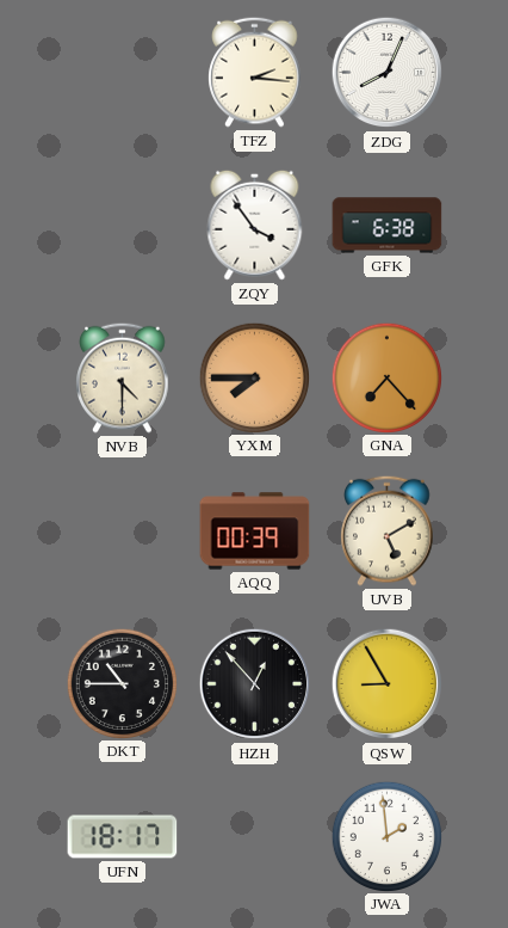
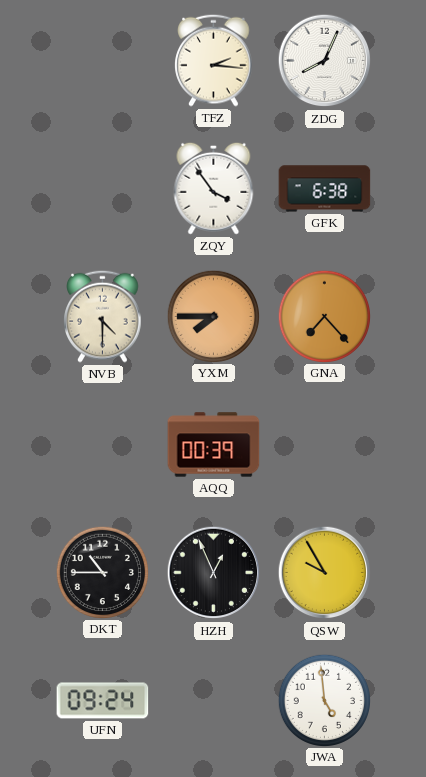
UVB: 5:10 -> none (388, 530)
HZH: 12:53 -> 12:56 (214, 573)
QSW: 8:55 -> 9:55 (325, 573)
UFN: 18:17 -> 09:24 (103, 701)
JWA: 1:59 -> 4:59 (324, 700)
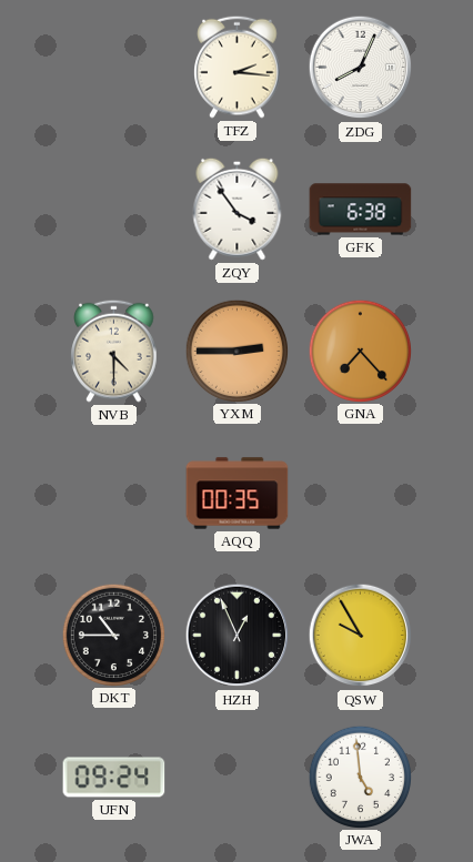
YXM: 7:45 -> 2:45 (236, 351)
AQQ: 00:39 -> 00:35 (238, 494)
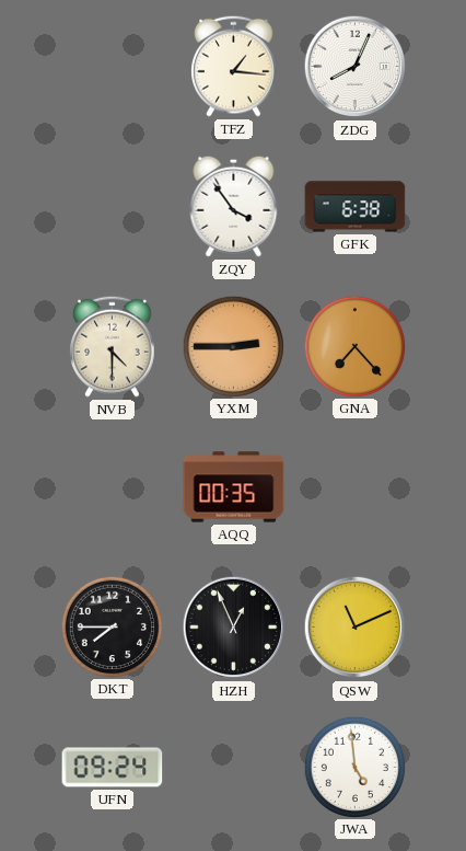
TFZ: 2:16 -> 1:16 (234, 66)
DKT: 10:45 -> 7:45 (112, 626)
QSW: 9:55 -> 11:11 (356, 628)
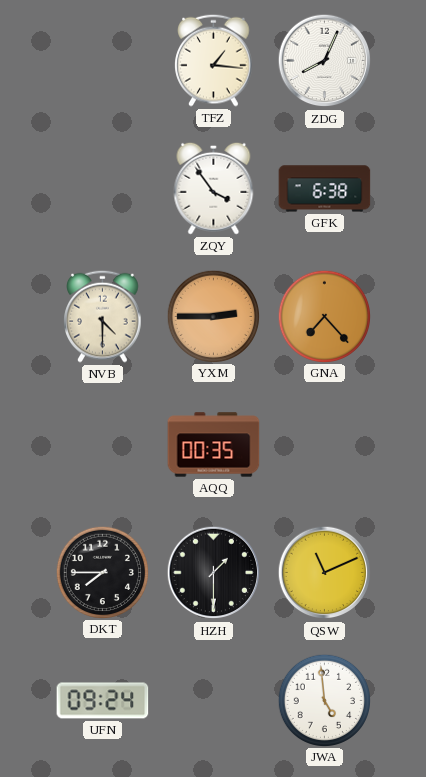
HZH: 12:56 -> 1:30 (214, 573)
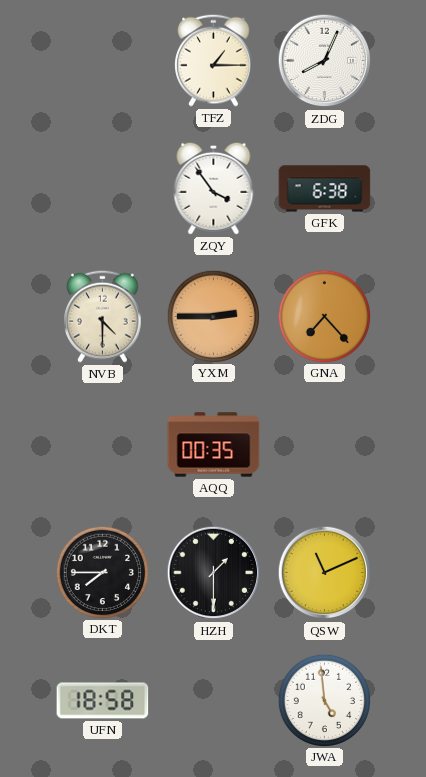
TFZ: 1:16 -> 1:15 (214, 60)
UFN: 09:24 -> 18:58 (103, 701)
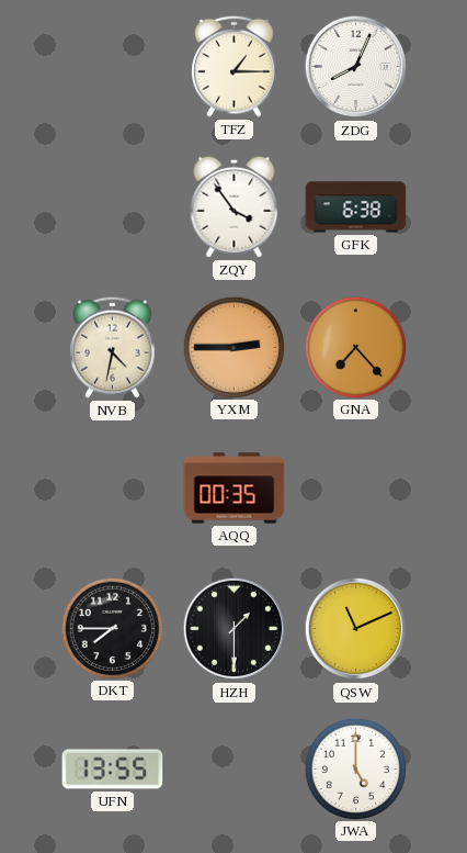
NVB: 4:30 -> 4:32 (113, 347)
UFN: 18:58 -> 13:55 (113, 770)
JWA: 4:59 -> 5:00 (355, 768)
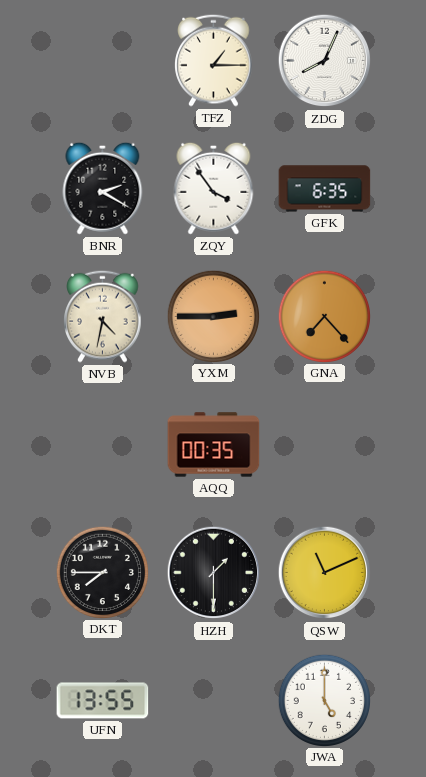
BNR: none -> 2:20 (103, 188)
GFK: 6:38 -> 6:35 (325, 189)
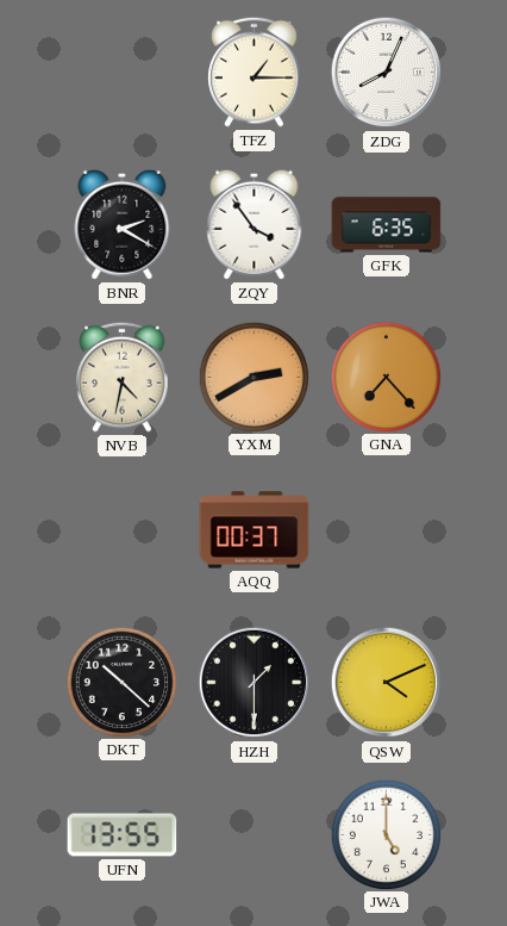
YXM: 2:45 -> 2:40 (253, 377)
AQQ: 00:35 -> 00:37 (255, 530)
DKT: 7:45 -> 10:22 (121, 682)
QSW: 11:11 -> 4:11 (387, 683)
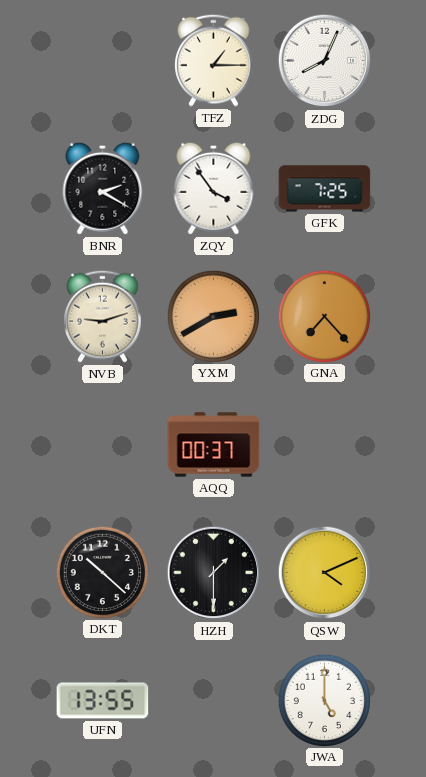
GFK: 6:35 -> 7:25 (325, 189)
NVB: 4:32 -> 9:12 (103, 316)
